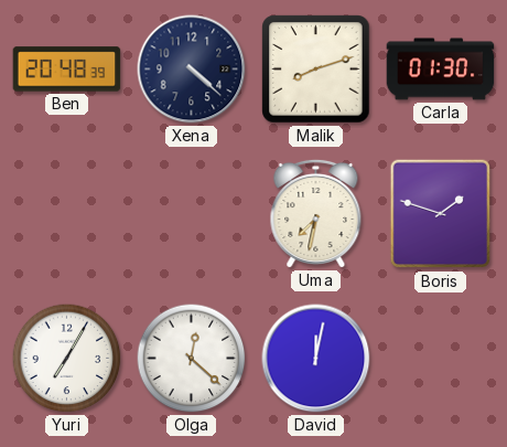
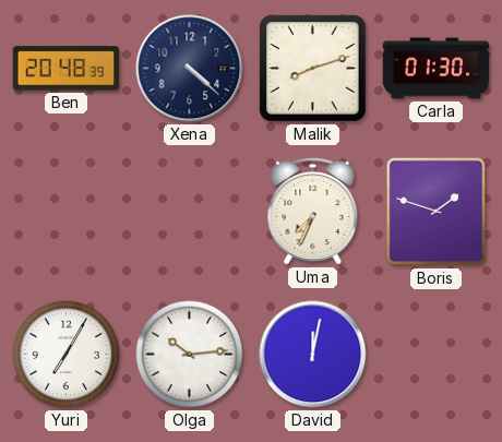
Uma: 7:32 -> 7:34 (313, 211)
Olga: 12:22 -> 10:14 (190, 355)
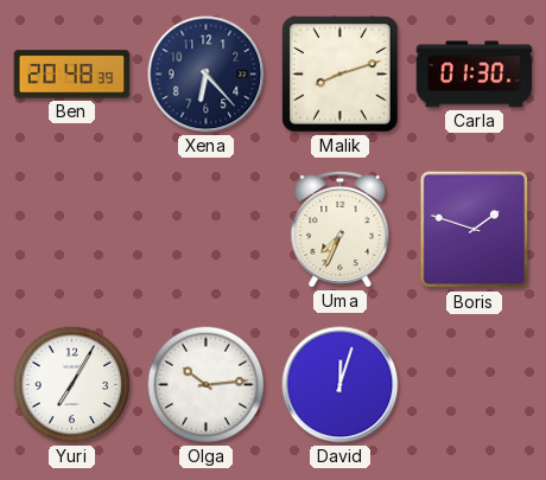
Xena: 4:22 -> 6:23 (207, 75)
David: 12:02 -> 12:03 (341, 385)
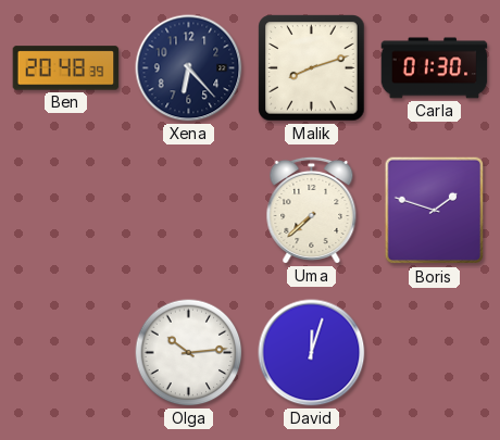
Uma: 7:34 -> 7:38 (312, 210)
Yuri: 7:05 -> none (72, 385)
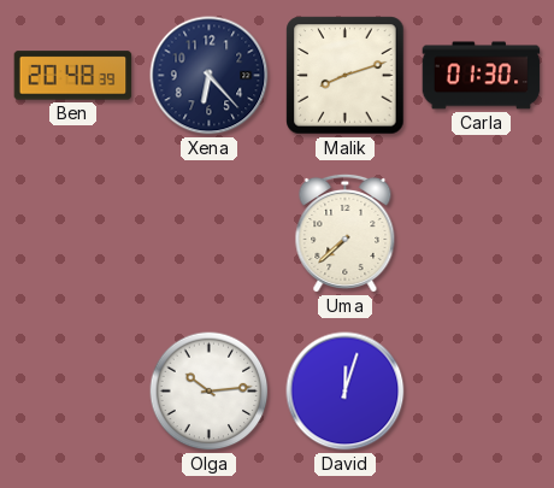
Boris: 1:48 -> none (435, 211)
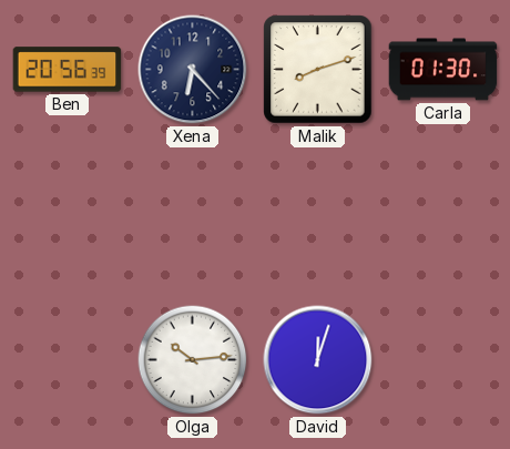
Ben: 20:48 -> 20:56 (68, 70)
Uma: 7:38 -> none (346, 233)
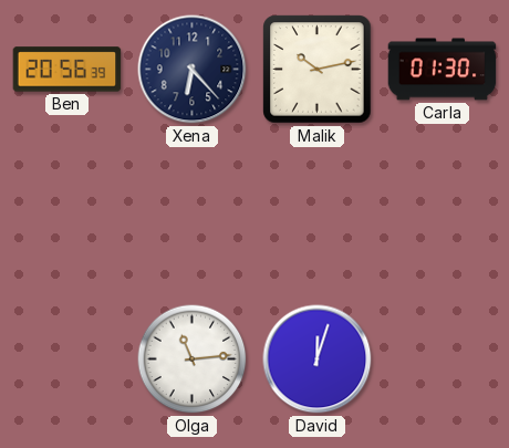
Malik: 8:12 -> 10:13 (318, 70)
Olga: 10:14 -> 11:14 (193, 360)
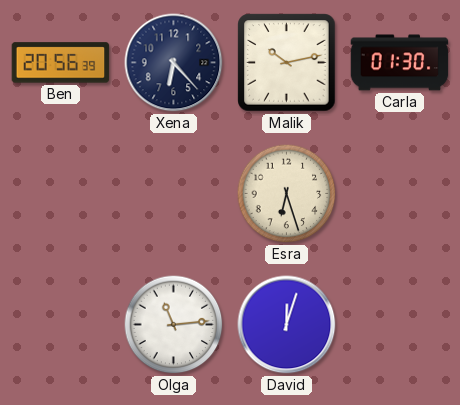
Esra: none -> 6:27 (287, 194)
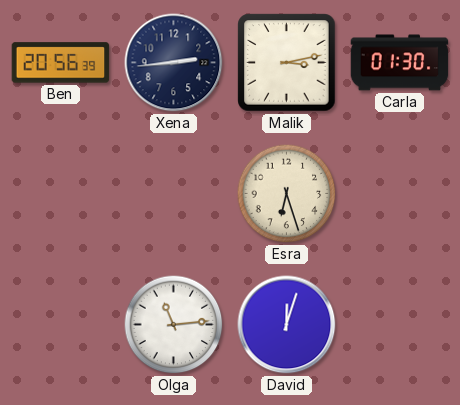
Xena: 6:23 -> 2:44 (174, 63)
Malik: 10:13 -> 3:13 (287, 63)
